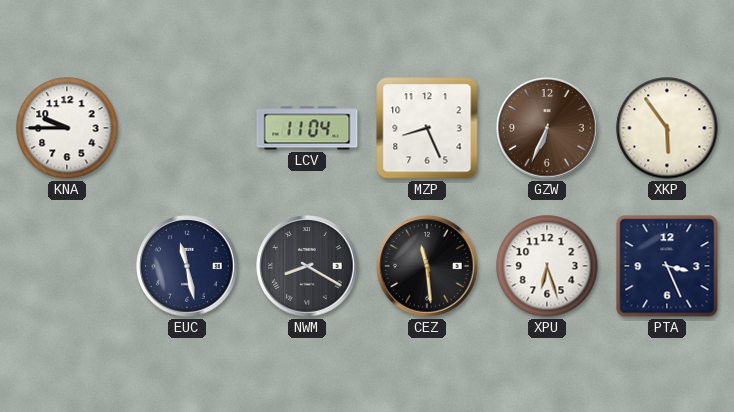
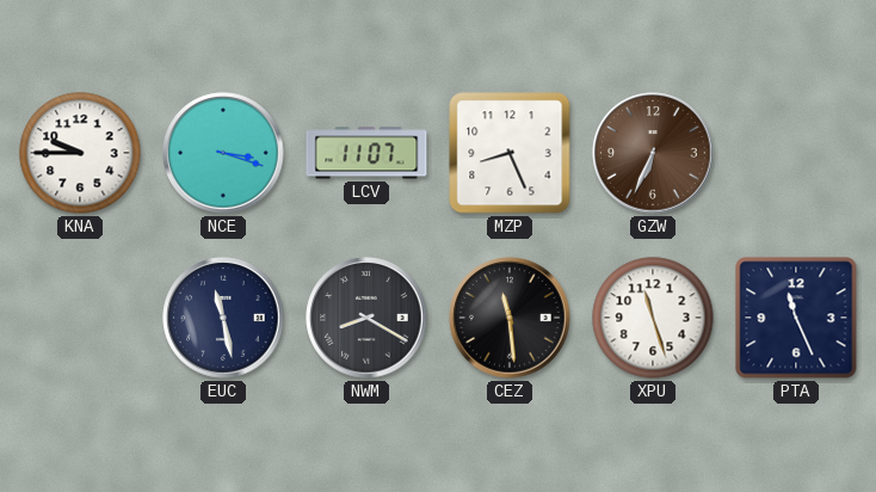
NCE: none -> 3:18 (223, 153)
LCV: 11:04 -> 11:07 (366, 153)
XKP: 5:54 -> none (667, 128)
XPU: 6:27 -> 11:27 (653, 318)
PTA: 3:26 -> 11:26 (796, 318)
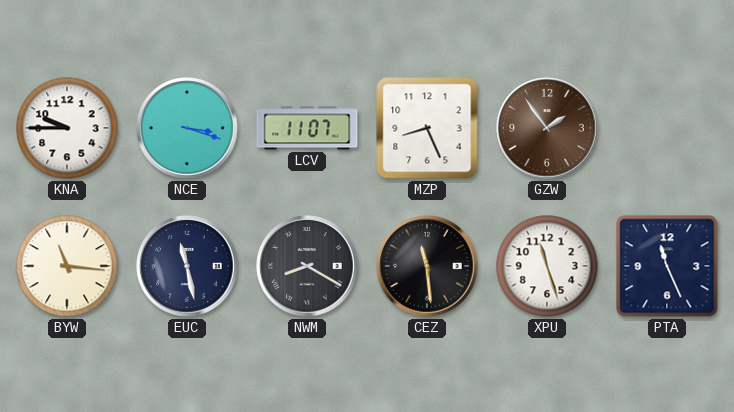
GZW: 6:34 -> 1:54 (547, 128)
BYW: none -> 11:16 (67, 266)
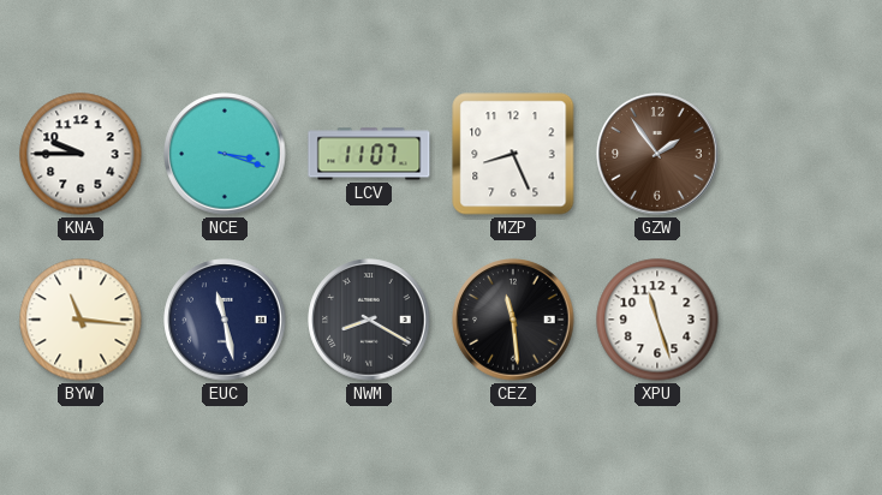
PTA: 11:26 -> none (667, 266)
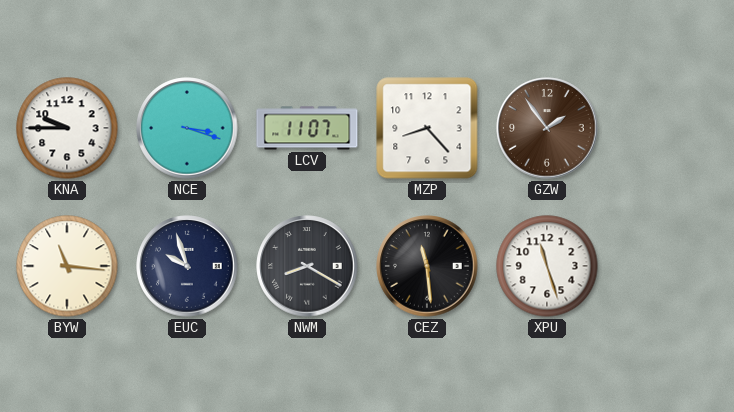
MZP: 8:26 -> 8:23 (427, 128)
EUC: 11:28 -> 9:57 (187, 266)
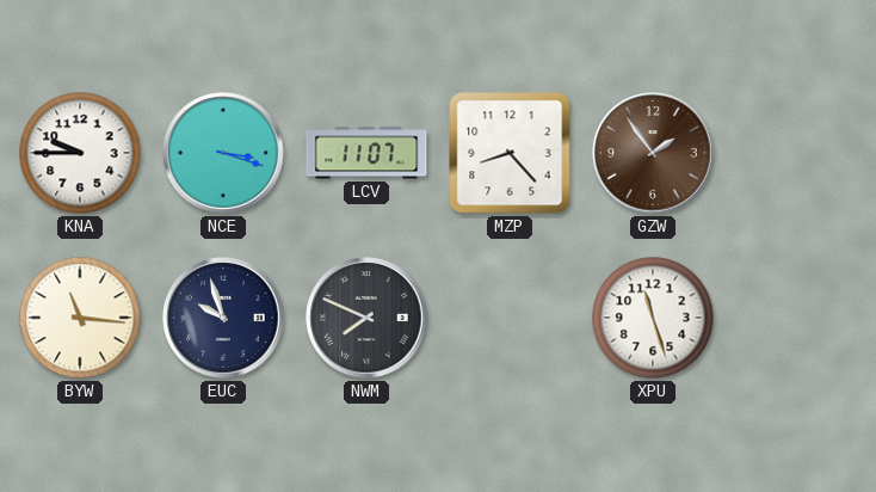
NWM: 8:20 -> 7:49 (366, 318)
CEZ: 11:29 -> none (427, 266)
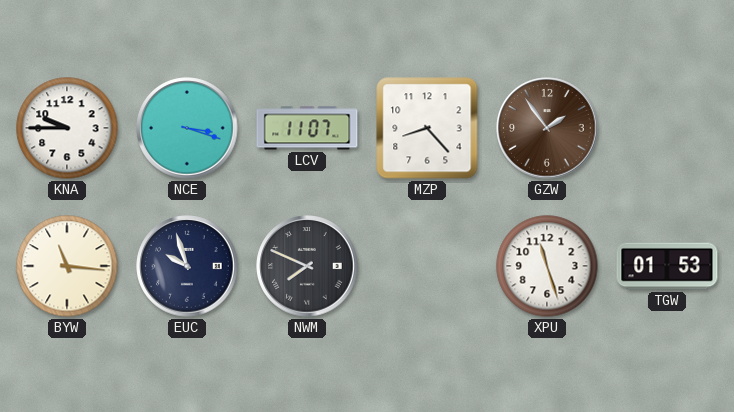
TGW: none -> 01:53 (667, 266)
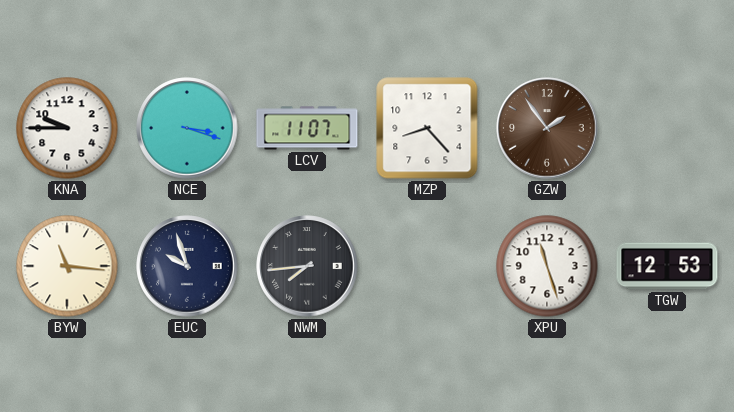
NWM: 7:49 -> 7:44 (307, 266)
TGW: 01:53 -> 12:53 (667, 266)
